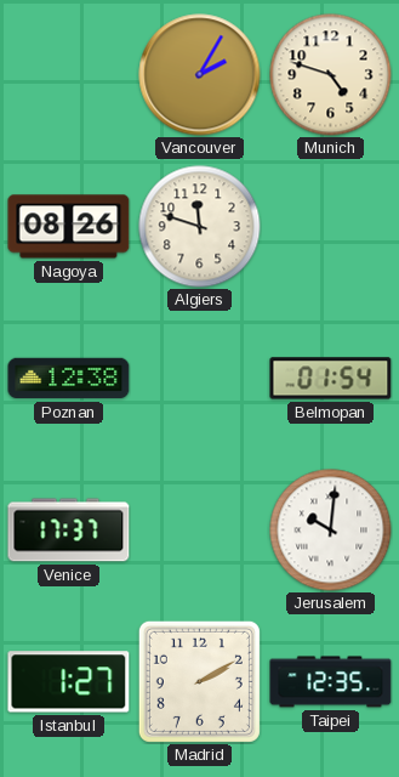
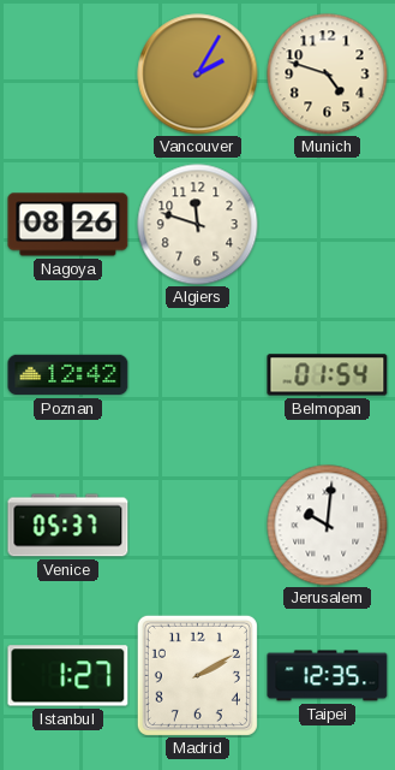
Poznan: 12:38 -> 12:42 (68, 375)
Venice: 17:37 -> 05:37 (68, 526)
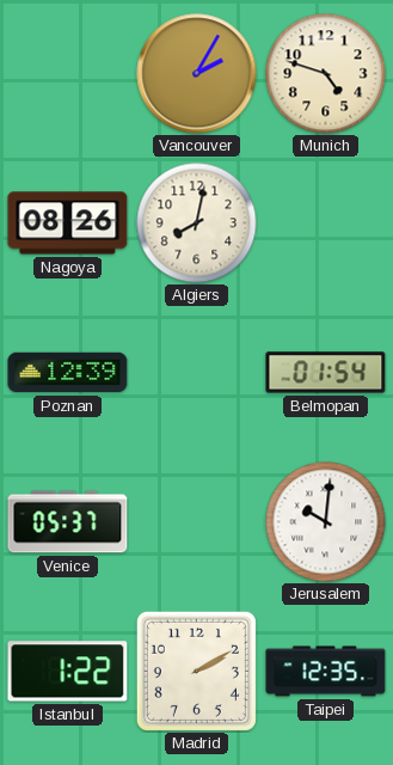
Algiers: 11:48 -> 8:02 (197, 224)
Poznan: 12:42 -> 12:39 (68, 373)
Istanbul: 1:27 -> 1:22 (68, 672)
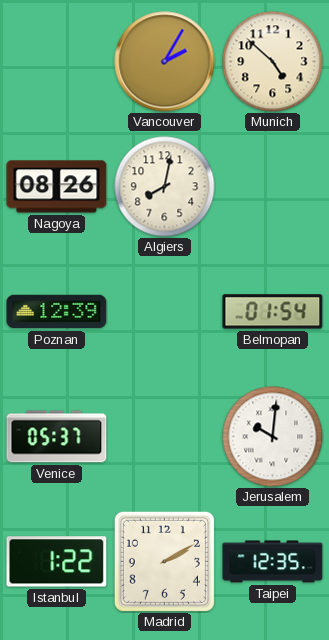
Munich: 4:48 -> 4:52 (273, 62)
